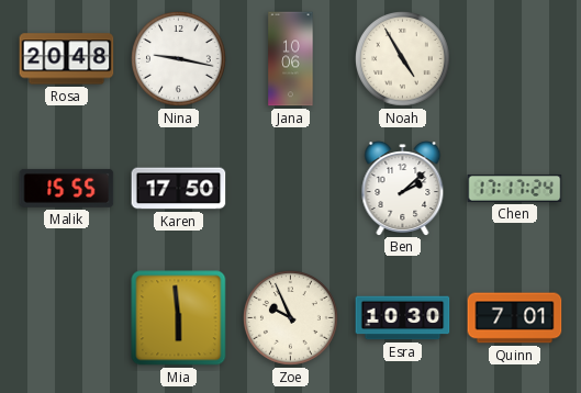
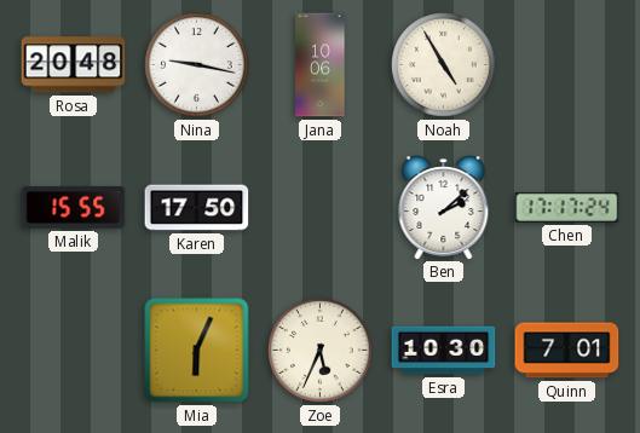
Mia: 5:59 -> 6:04 (197, 351)
Zoe: 9:56 -> 5:34 (321, 351)
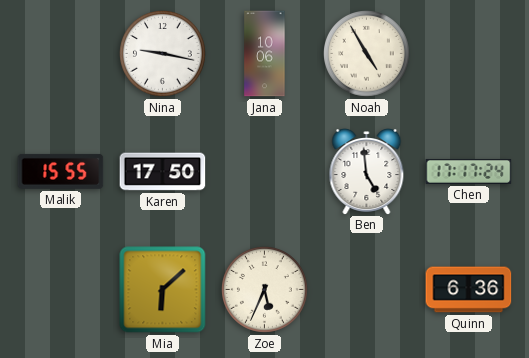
Rosa: 20:48 -> none (74, 65)
Ben: 2:08 -> 4:59 (367, 172)
Mia: 6:04 -> 6:08 (163, 290)
Esra: 10:30 -> none (444, 351)
Quinn: 7:01 -> 6:36 (469, 290)
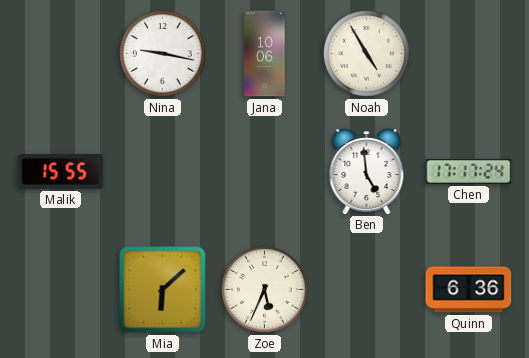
Karen: 17:50 -> none (163, 172)
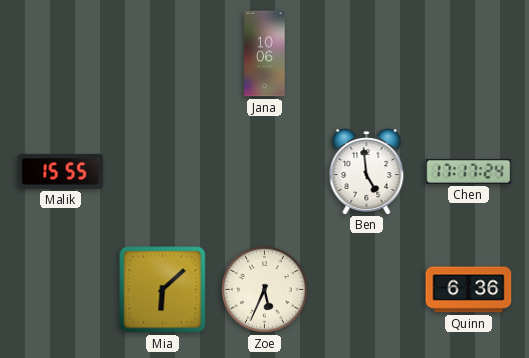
Nina: 9:17 -> none (163, 54)
Noah: 4:55 -> none (367, 54)
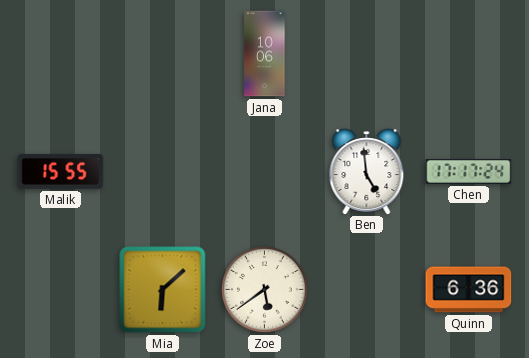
Zoe: 5:34 -> 5:39 (265, 290)
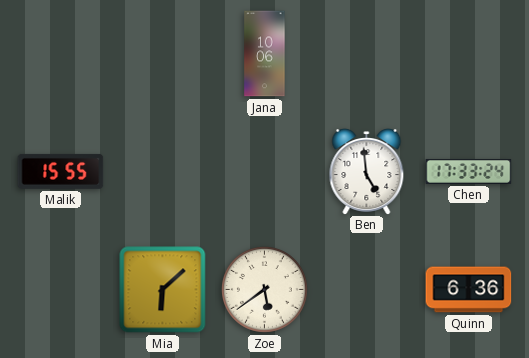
Chen: 17:17 -> 17:33 (469, 171)
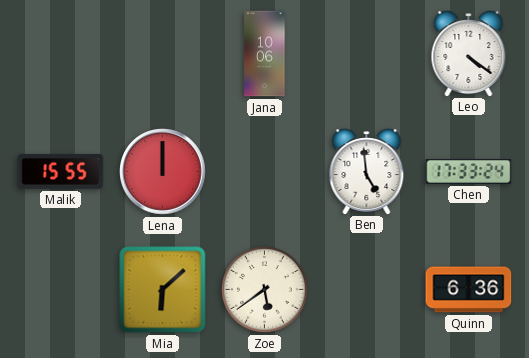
Leo: none -> 4:21 (469, 54)
Lena: none -> 12:00 (163, 172)
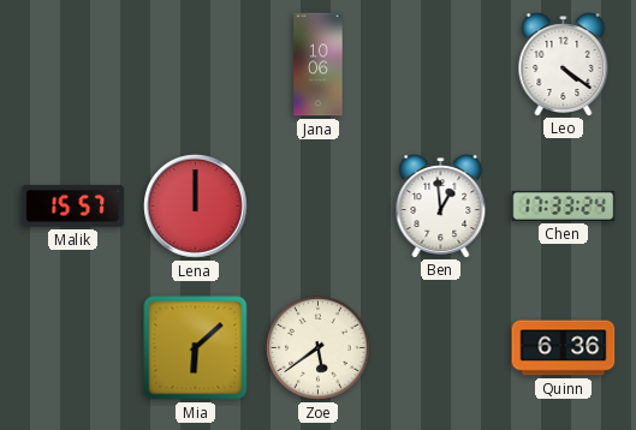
Malik: 15:55 -> 15:57 (73, 205)
Ben: 4:59 -> 12:59 (441, 207)
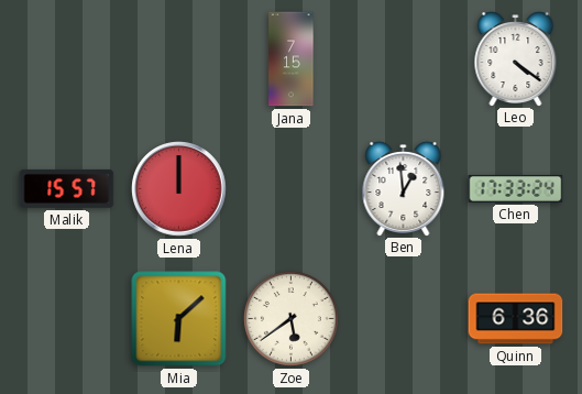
Jana: 10:06 -> 7:15 (292, 59)
